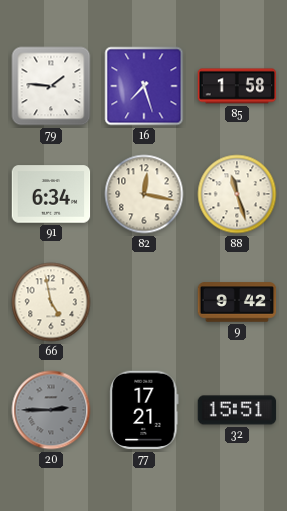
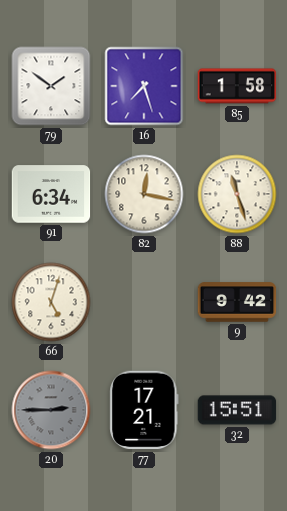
79: 1:46 -> 1:51 (51, 86)
66: 4:58 -> 5:03 (51, 302)
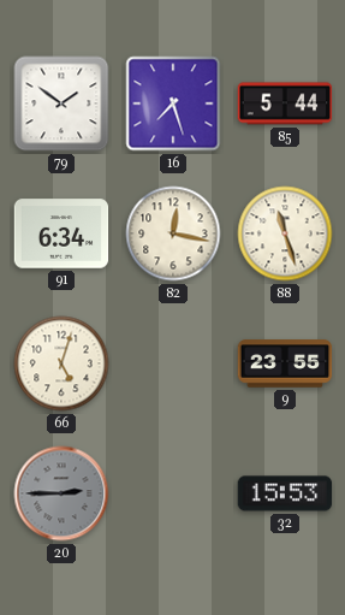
85: 1:58 -> 5:44 (285, 104)
9: 9:42 -> 23:55 (285, 363)
77: 17:21 -> none (144, 410)
32: 15:51 -> 15:53 (285, 493)
